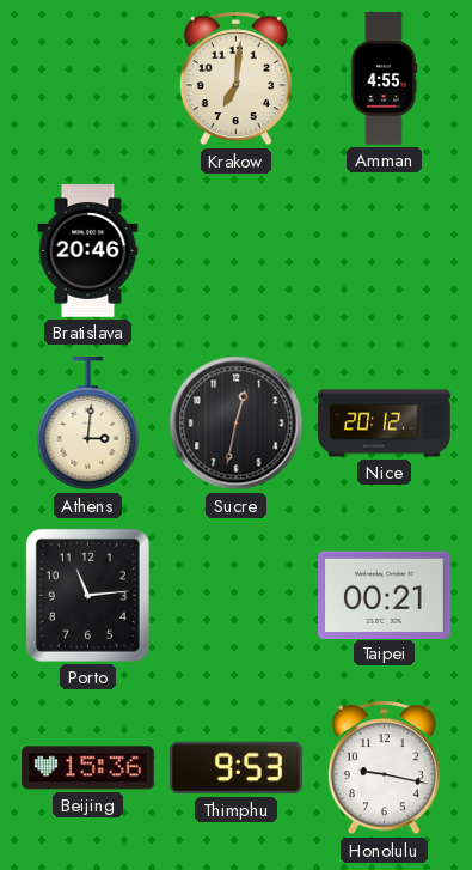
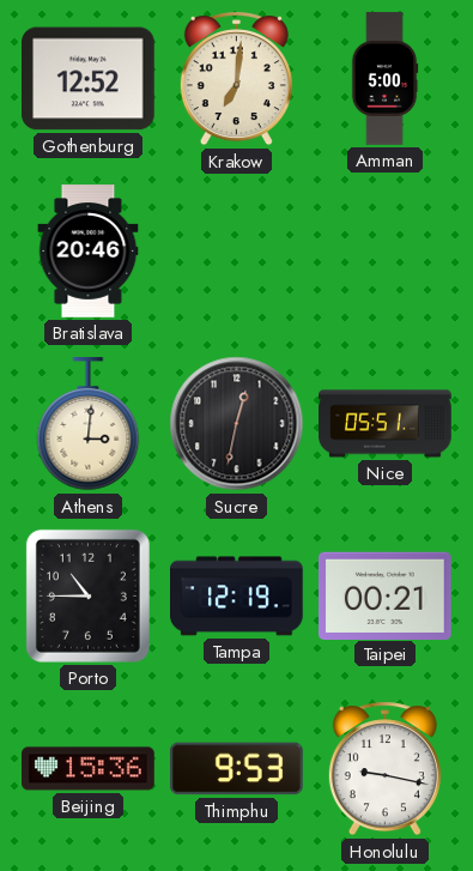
Gothenburg: none -> 12:52 (89, 79)
Amman: 4:55 -> 5:00 (384, 79)
Nice: 20:12 -> 05:51 (386, 424)
Porto: 11:14 -> 10:45 (87, 595)
Tampa: none -> 12:19 (237, 597)
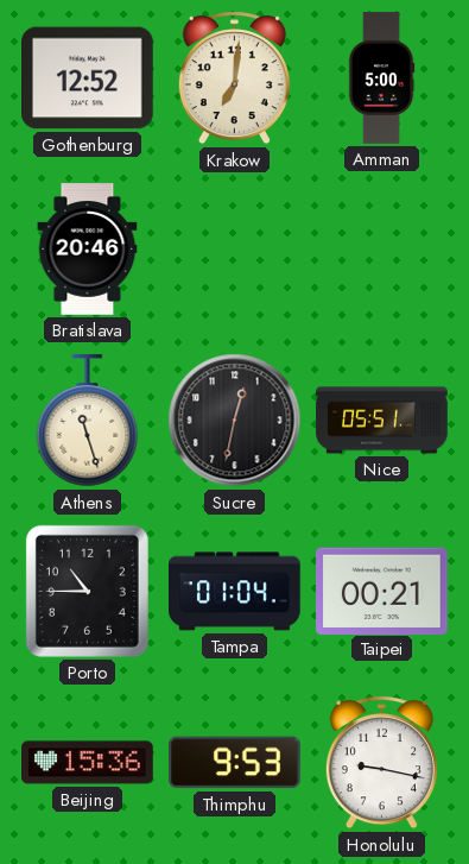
Athens: 3:01 -> 11:27 (88, 421)
Tampa: 12:19 -> 01:04 (235, 592)
